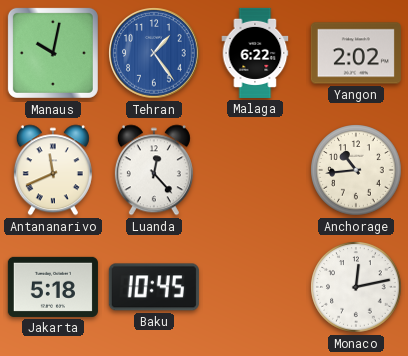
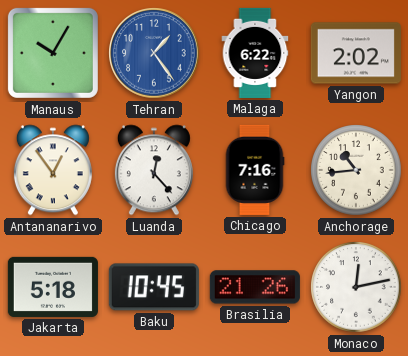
Manaus: 10:02 -> 10:05 (53, 53)
Antananarivo: 11:41 -> 12:54 (53, 170)
Chicago: none -> 7:16 (255, 170)
Brasilia: none -> 21:26 (255, 287)
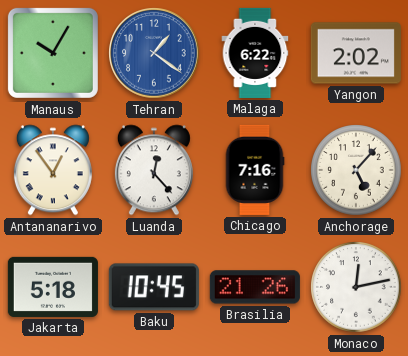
Tehran: 1:24 -> 1:21 (154, 53)
Anchorage: 10:44 -> 5:07 (356, 170)
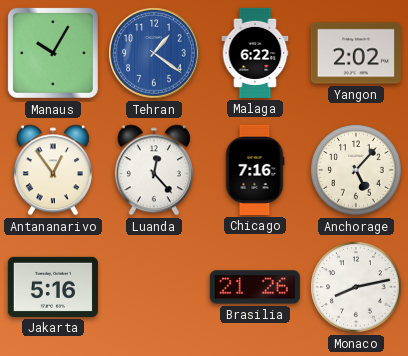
Jakarta: 5:18 -> 5:16 (53, 287)
Baku: 10:45 -> none (154, 287)
Monaco: 12:13 -> 8:13 (356, 287)
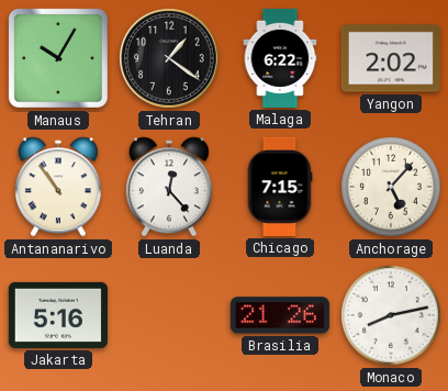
Tehran dial: blue -> black (169, 58)
Antananarivo: 12:54 -> 10:54 (58, 187)
Chicago: 7:16 -> 7:15 (280, 187)
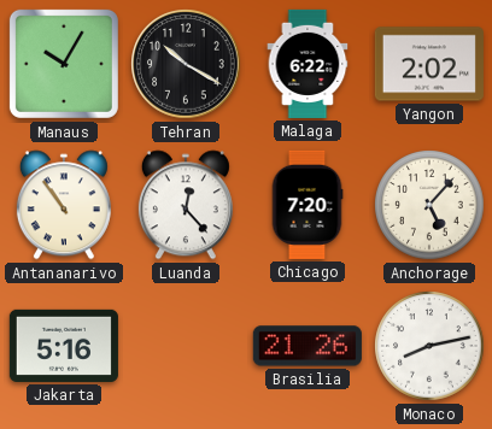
Tehran: 1:21 -> 10:20 (186, 64)
Chicago: 7:15 -> 7:20 (307, 205)
